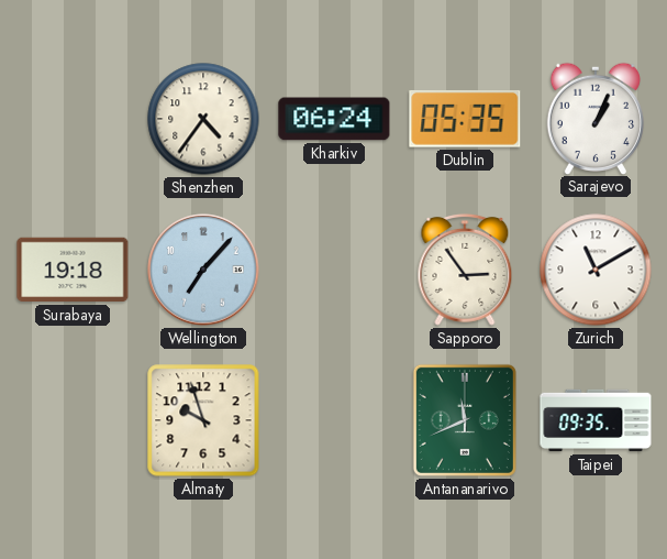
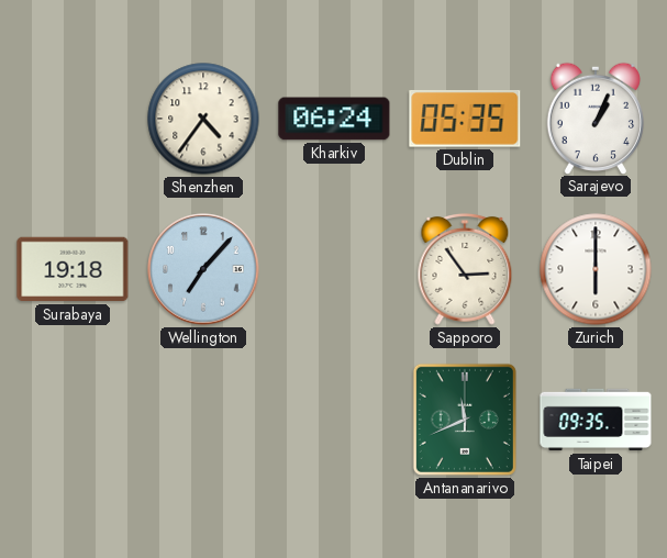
Zurich: 11:10 -> 6:00 (596, 269)
Almaty: 9:57 -> none (203, 420)
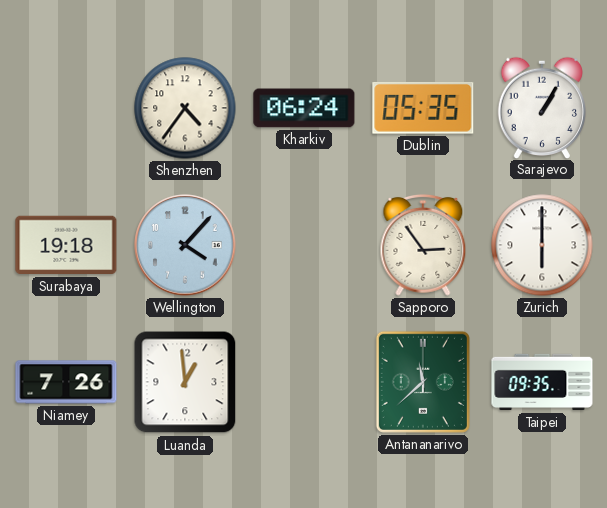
Sarajevo: 1:04 -> 1:05 (541, 107)
Wellington: 7:07 -> 4:07 (185, 245)
Niamey: none -> 7:26 (66, 382)
Luanda: none -> 12:59 (185, 382)
Antananarivo: 11:41 -> 11:38 (423, 382)
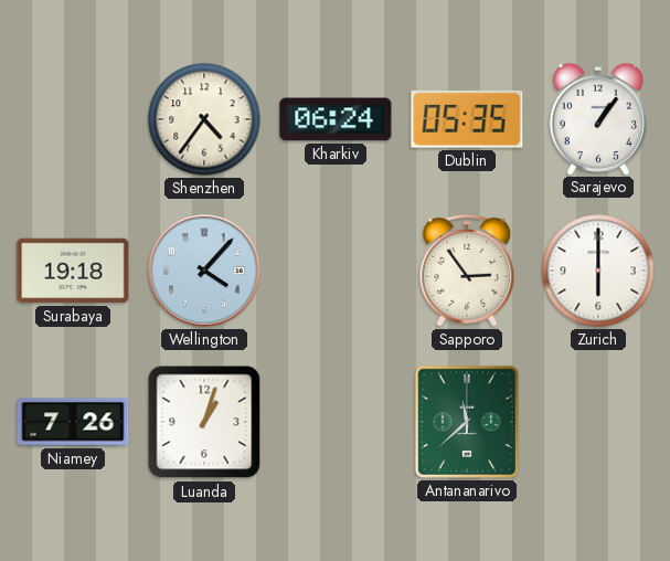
Sarajevo: 1:05 -> 1:06 (597, 118)
Luanda: 12:59 -> 1:03 (204, 422)
Taipei: 09:35 -> none (542, 382)
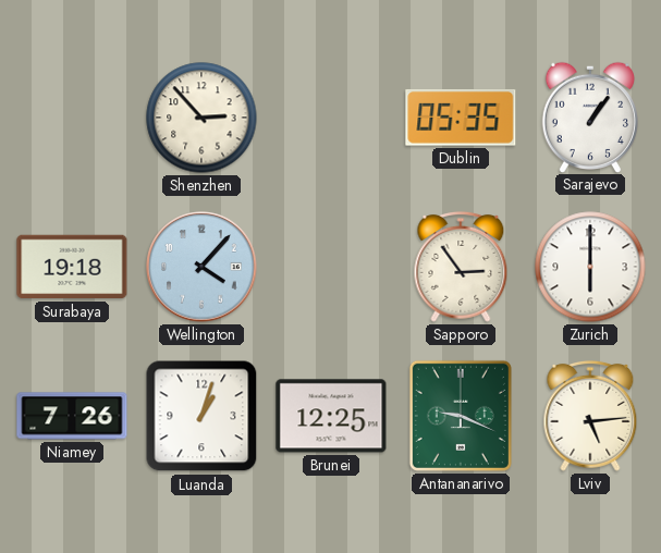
Shenzhen: 4:36 -> 2:53 (201, 118)
Kharkiv: 06:24 -> none (336, 119)
Brunei: none -> 12:25 (331, 416)
Antananarivo: 11:38 -> 9:19 (461, 416)
Lviv: none -> 5:14 (590, 416)
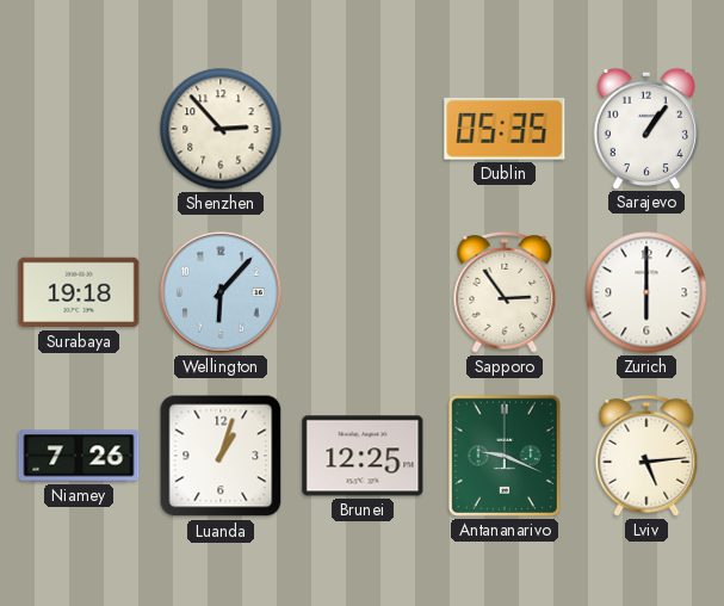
Wellington: 4:07 -> 6:07 (221, 292)
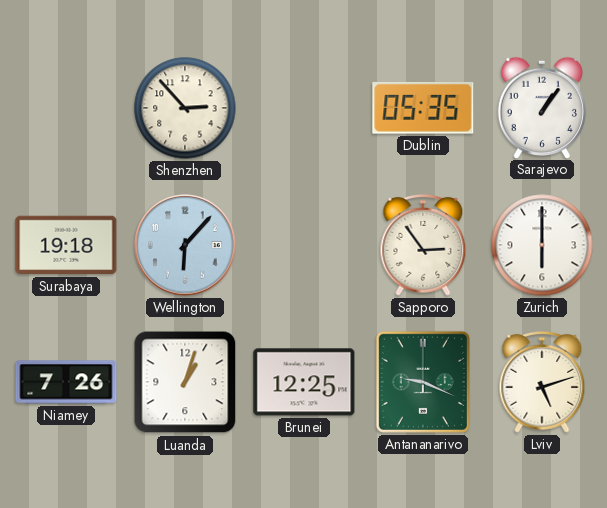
Lviv: 5:14 -> 5:12 (542, 382)
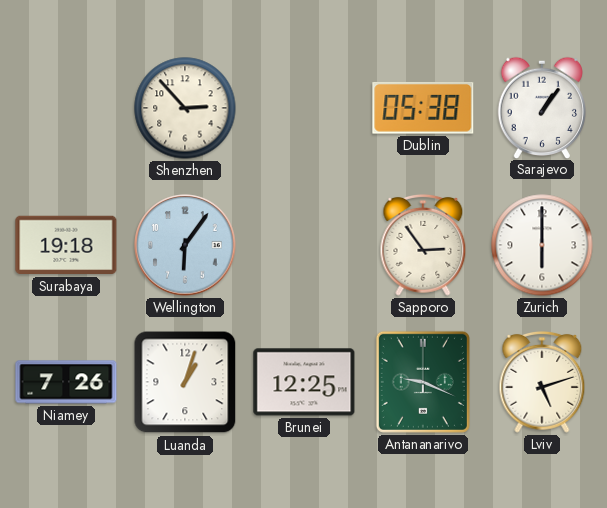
Dublin: 05:35 -> 05:38 (423, 108)
Wellington: 6:07 -> 6:06 (185, 245)
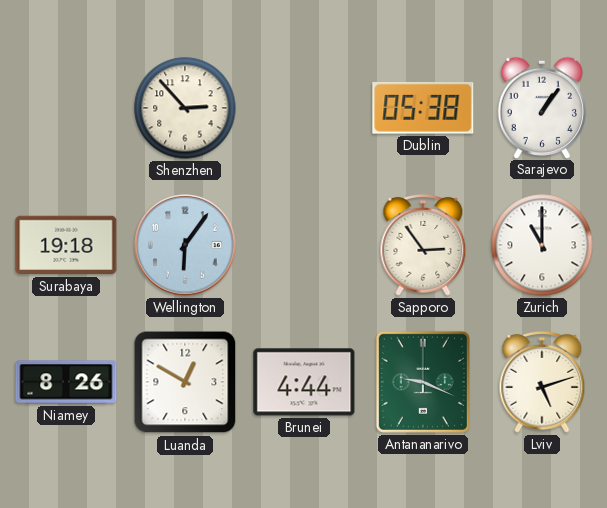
Zurich: 6:00 -> 11:00 (542, 245)
Niamey: 7:26 -> 8:26 (66, 382)
Luanda: 1:03 -> 12:50 (185, 382)
Brunei: 12:25 -> 4:44 (304, 382)
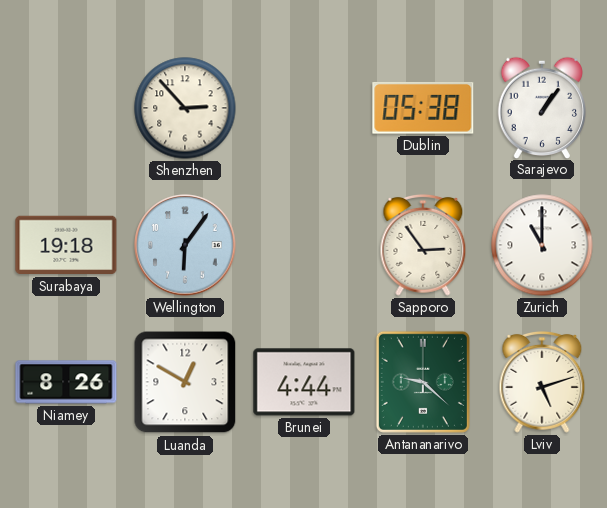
Antananarivo: 9:19 -> 9:22 (423, 382)
